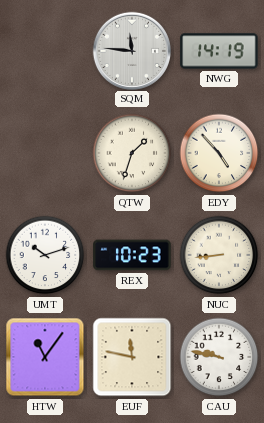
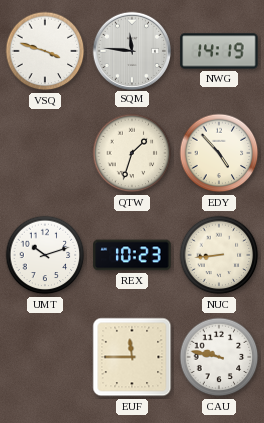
VSQ: none -> 3:48 (45, 51)
HTW: 11:06 -> none (45, 357)
EUF: 11:47 -> 11:45 (132, 357)
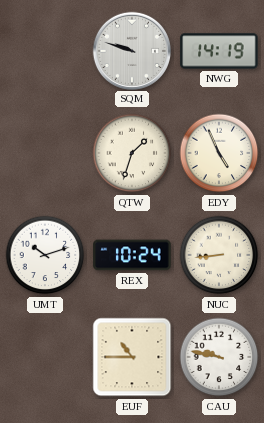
VSQ: 3:48 -> none (45, 51)
SQM: 11:46 -> 9:48 (131, 50)
EDY: 4:53 -> 4:56 (219, 153)
REX: 10:23 -> 10:24 (132, 255)
EUF: 11:45 -> 10:45 (132, 357)
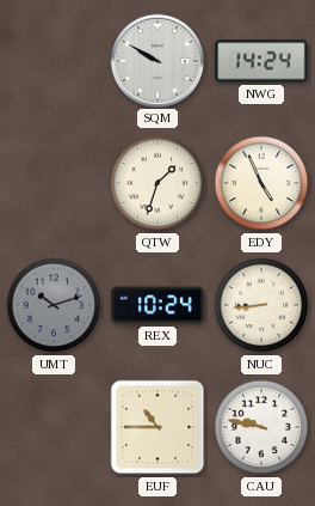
SQM: 9:48 -> 9:50 (156, 60)
NWG: 14:19 -> 14:24 (261, 61)
UMT dial: white -> grey (54, 305)
